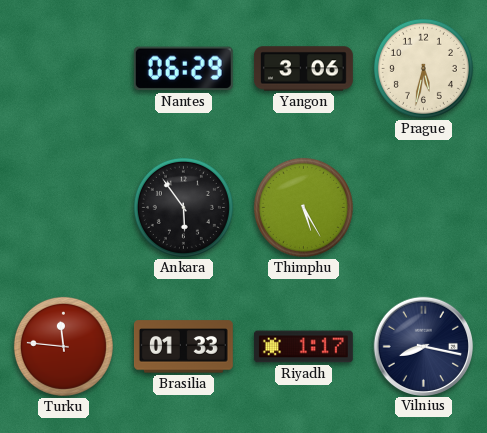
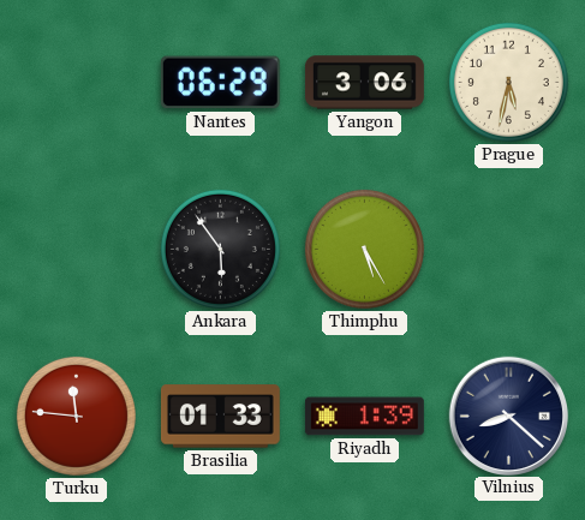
Riyadh: 1:17 -> 1:39 (364, 417)
Vilnius: 8:17 -> 8:22 (508, 416)
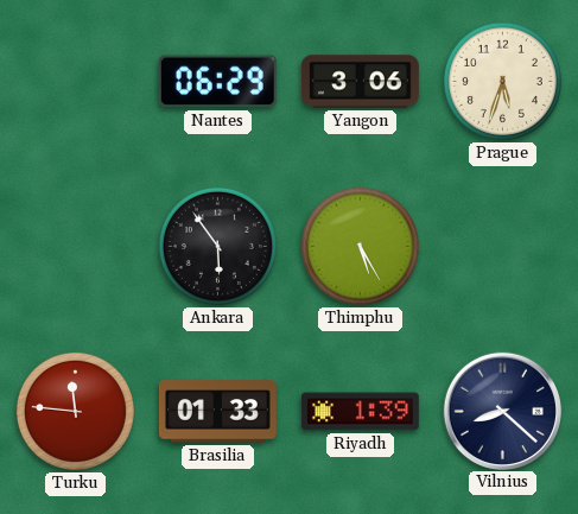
Prague: 5:32 -> 5:33 (502, 81)
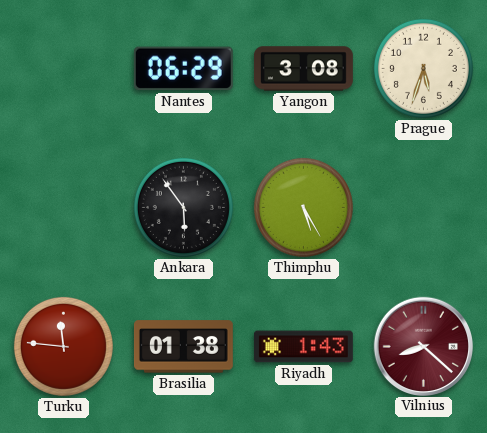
Yangon: 3:06 -> 3:08 (304, 69)
Brasilia: 01:33 -> 01:38 (183, 347)
Riyadh: 1:39 -> 1:43 (303, 347)
Vilnius dial: navy -> burgundy (423, 346)
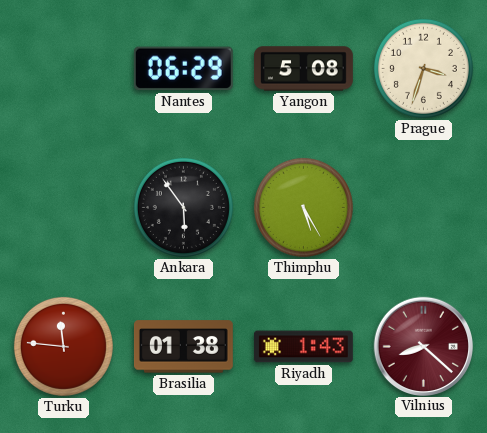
Yangon: 3:08 -> 5:08 (304, 69)
Prague: 5:33 -> 3:33 (423, 68)
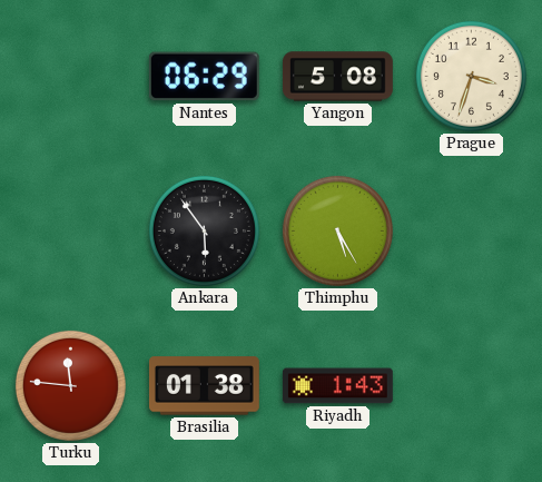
Vilnius: 8:22 -> none (423, 346)
